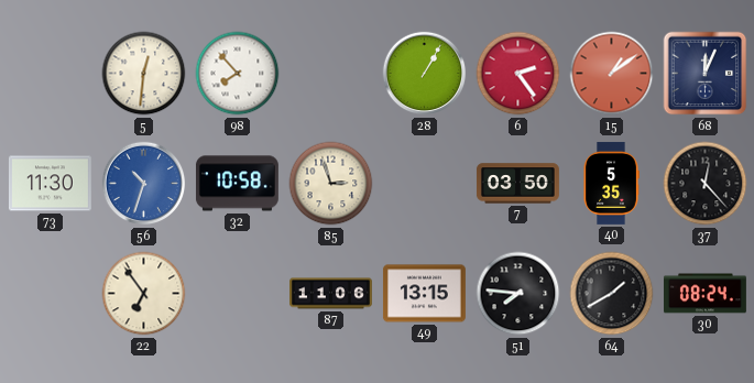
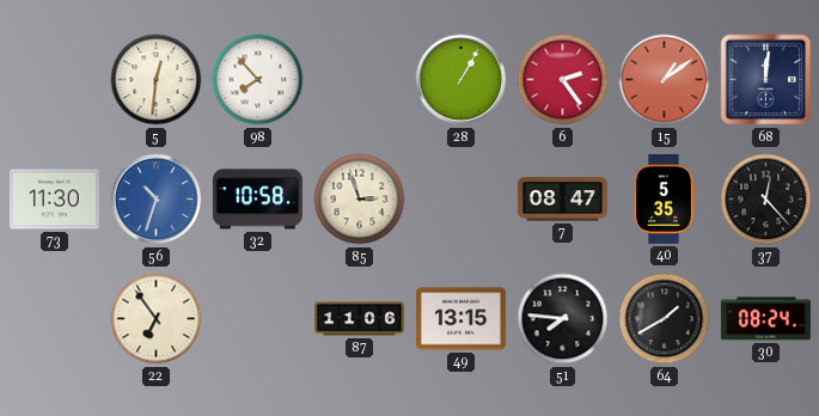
68: 12:04 -> 12:01 (766, 80)
7: 03:50 -> 08:47 (562, 200)
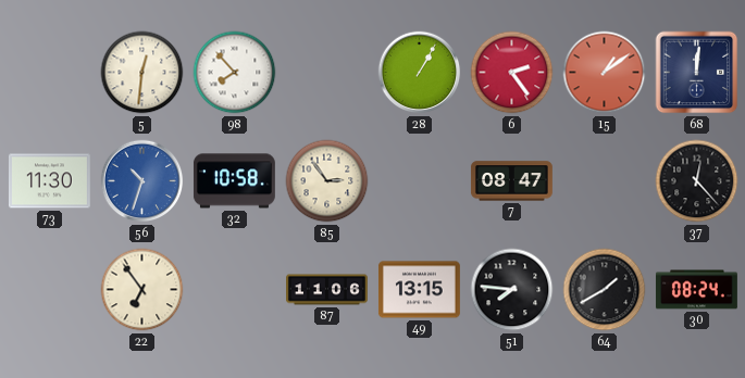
85: 2:57 -> 2:54 (327, 181)
40: 5:35 -> none (664, 198)
